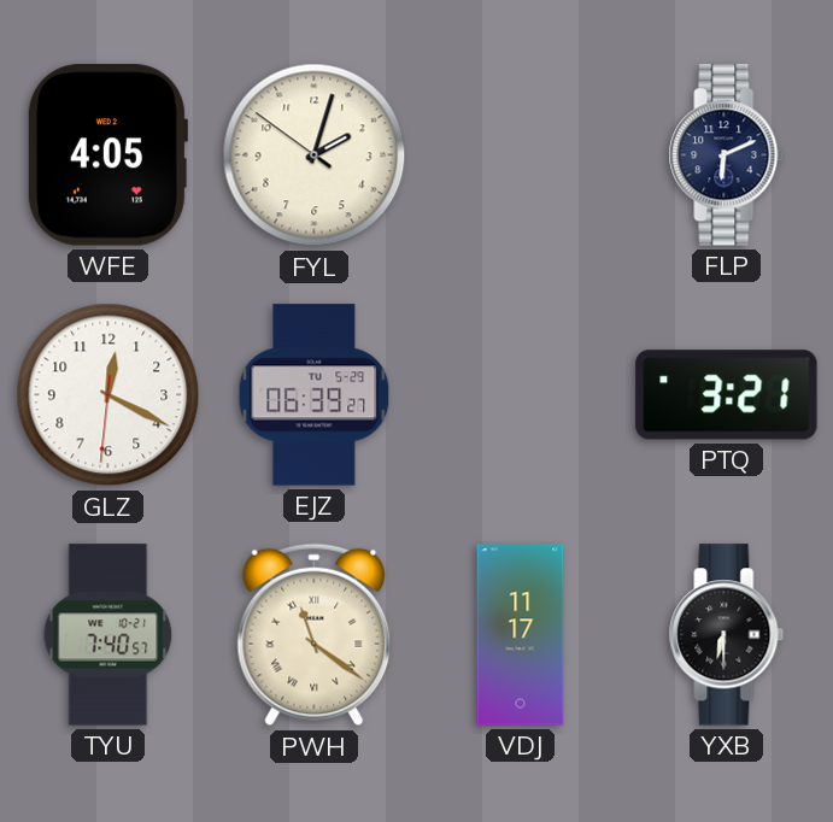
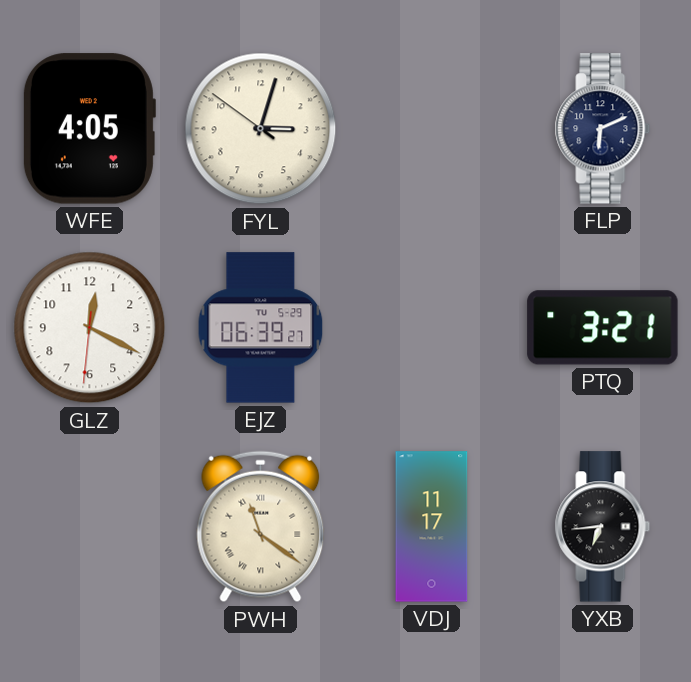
FYL: 2:02 -> 3:02 (261, 129)
TYU: 7:40 -> none (108, 635)
YXB: 6:30 -> 6:44 (603, 527)
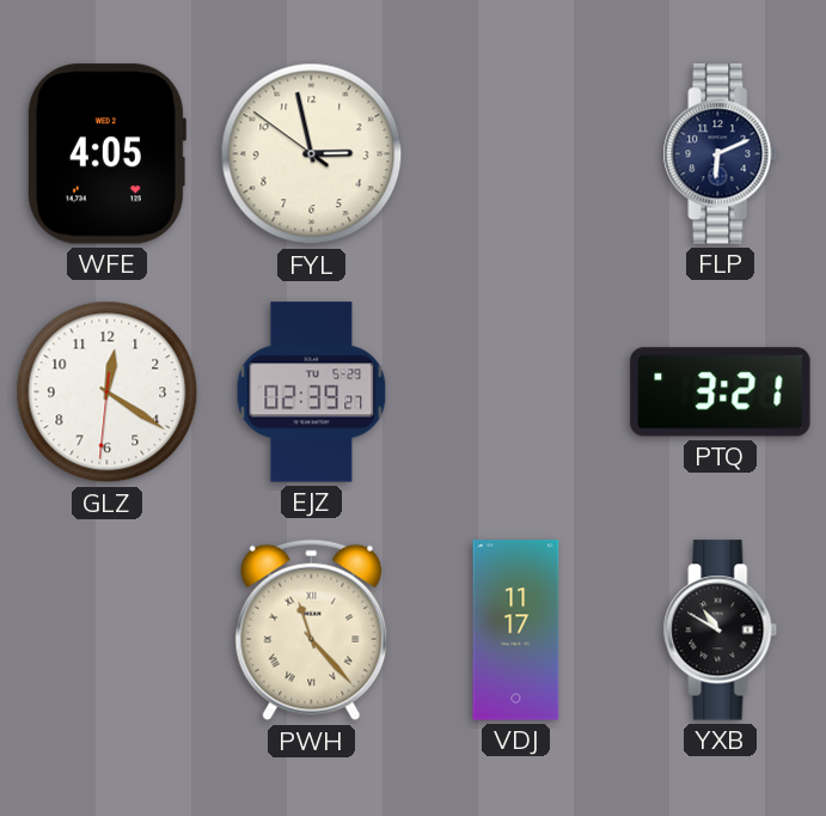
FYL: 3:02 -> 2:57 (312, 154)
GLZ: 12:19 -> 12:20 (108, 392)
EJZ: 06:39 -> 02:39 (312, 392)
PWH: 11:21 -> 11:23 (312, 631)
YXB: 6:44 -> 10:50 (721, 631)
